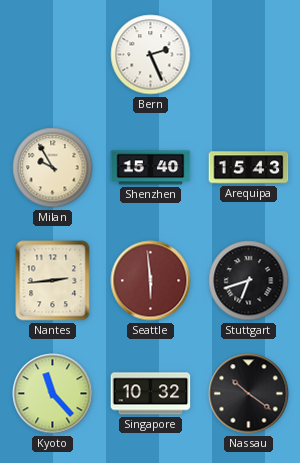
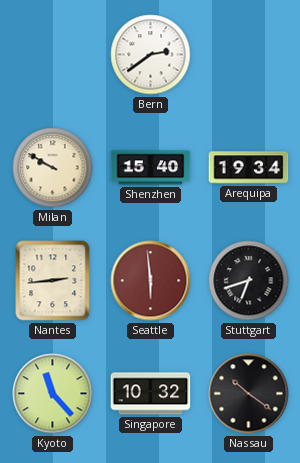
Bern: 2:26 -> 2:39 (151, 55)
Milan: 9:55 -> 9:50 (53, 168)
Arequipa: 15:43 -> 19:34 (249, 168)
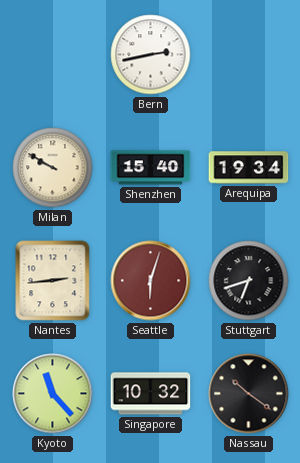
Bern: 2:39 -> 2:43 (151, 55)
Seattle: 5:59 -> 6:03 (151, 281)
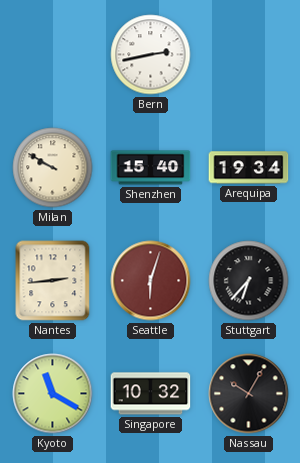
Stuttgart: 6:42 -> 6:37 (249, 281)
Kyoto: 11:23 -> 11:20 (53, 394)
Nassau: 10:21 -> 10:05 (249, 394)
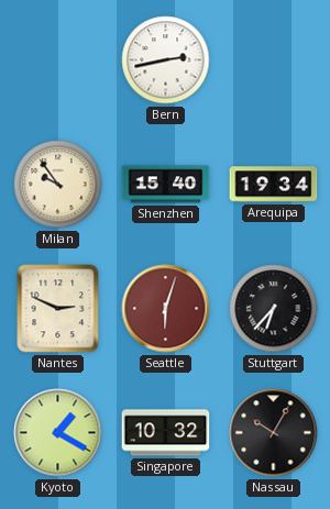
Milan: 9:50 -> 9:54 (58, 185)
Nantes: 2:44 -> 2:49 (58, 309)
Kyoto: 11:20 -> 1:20 (58, 433)
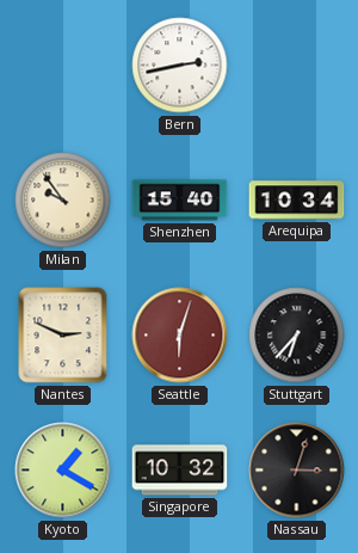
Arequipa: 19:34 -> 10:34 (297, 201)
Nassau: 10:05 -> 3:03 (297, 471)
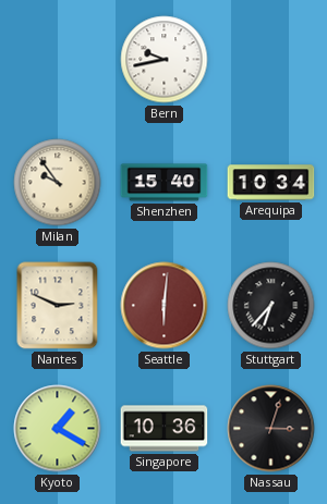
Bern: 2:43 -> 9:43 (165, 60)
Seattle: 6:03 -> 6:01 (165, 306)
Singapore: 10:32 -> 10:36 (165, 429)
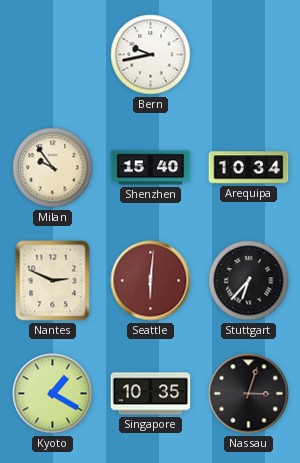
Singapore: 10:36 -> 10:35 (151, 394)
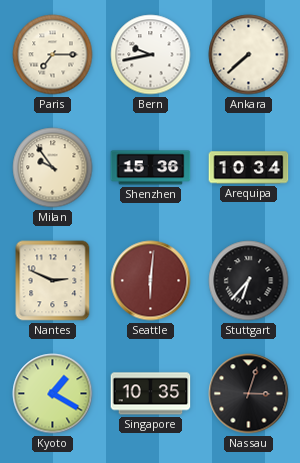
Paris: none -> 7:15 (53, 55)
Ankara: none -> 7:38 (249, 55)
Shenzhen: 15:40 -> 15:36 (151, 168)
